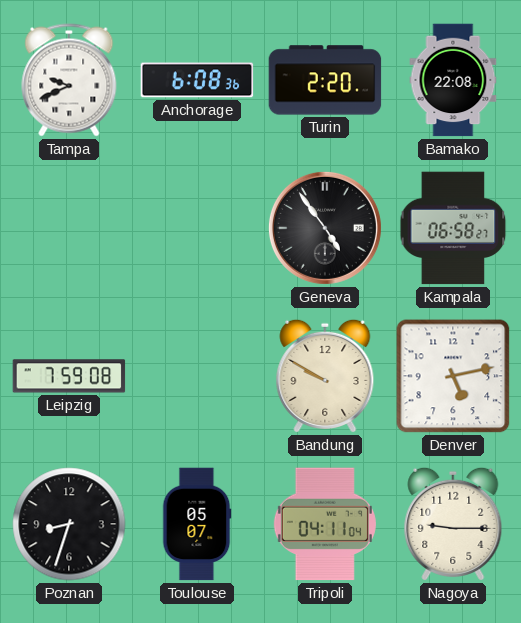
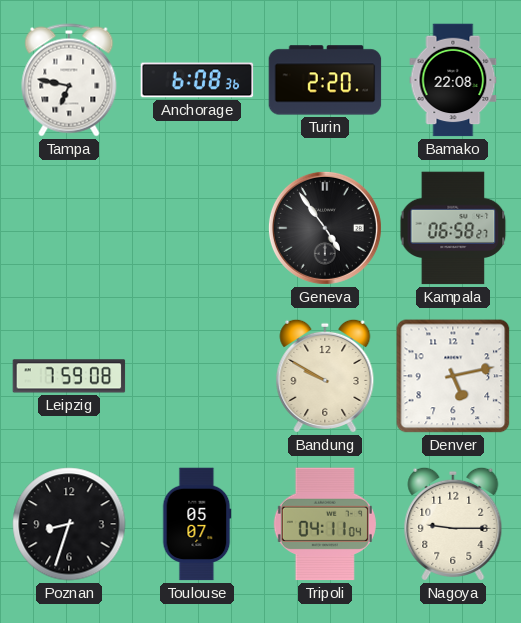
Tampa: 9:41 -> 6:47 (69, 80)
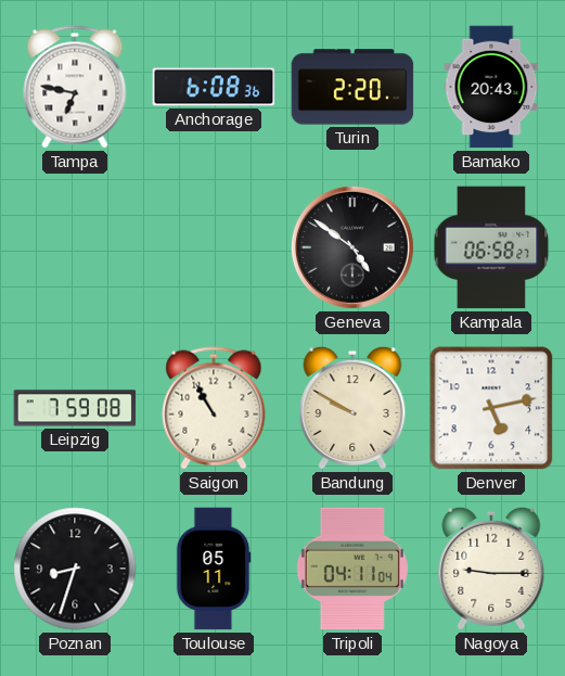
Bamako: 22:08 -> 20:43 (491, 87)
Geneva: 4:54 -> 4:51 (352, 247)
Saigon: none -> 10:55 (214, 408)
Toulouse: 05:07 -> 05:11 (214, 569)
